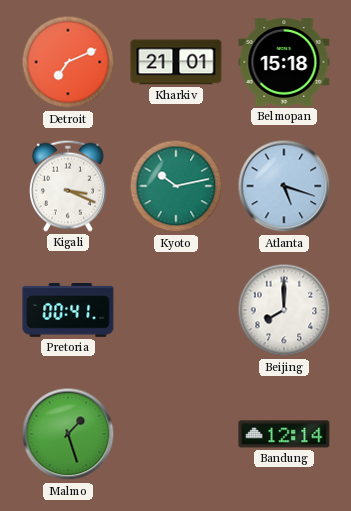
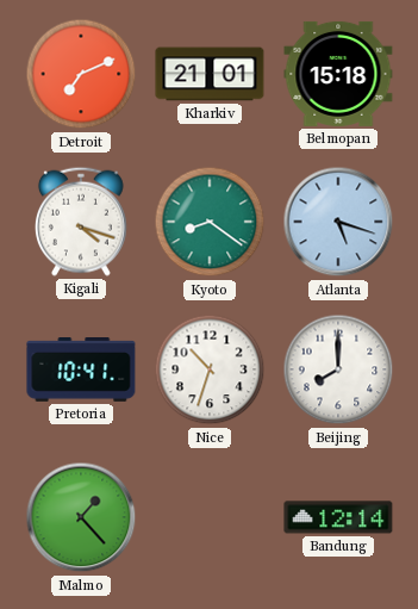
Kigali: 3:19 -> 4:18 (81, 222)
Kyoto: 10:13 -> 8:21 (210, 222)
Pretoria: 00:41 -> 10:41 (81, 371)
Nice: none -> 10:33 (210, 369)
Malmo: 1:27 -> 1:23 (81, 517)
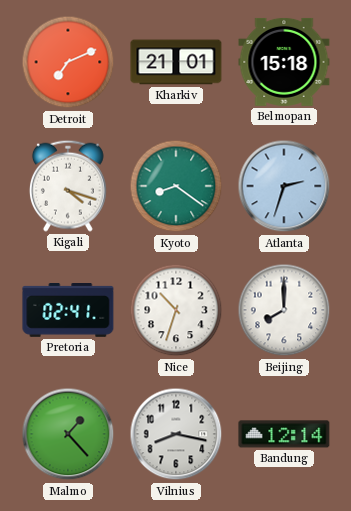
Atlanta: 5:18 -> 2:33 (284, 186)
Pretoria: 10:41 -> 02:41 (68, 311)
Vilnius: none -> 8:17 (176, 434)
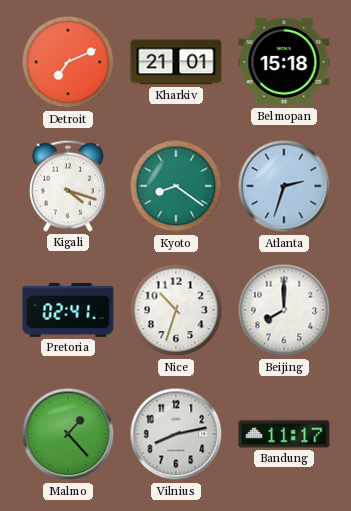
Vilnius: 8:17 -> 8:13 (176, 434)
Bandung: 12:14 -> 11:17 (284, 434)
